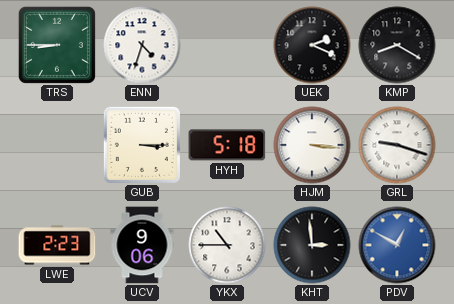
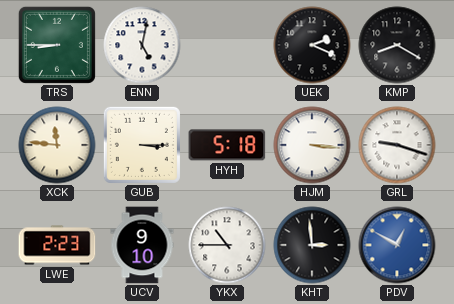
ENN: 4:33 -> 5:02 (142, 45)
XCK: none -> 11:46 (57, 145)
UCV: 9:06 -> 9:10 (142, 245)
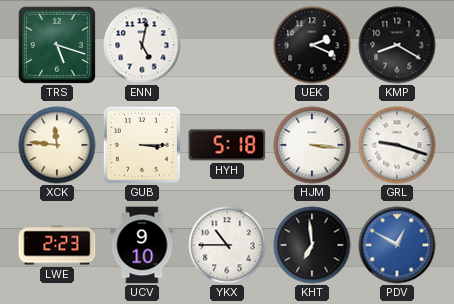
TRS: 8:45 -> 5:18 (57, 45)
KHT: 2:59 -> 6:59 (312, 245)
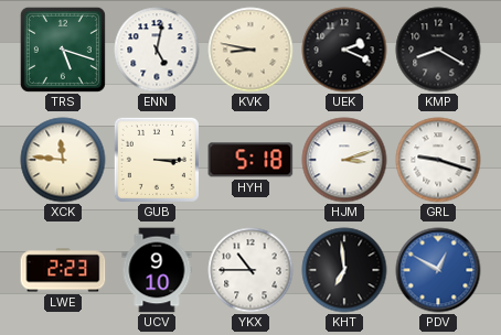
KVK: none -> 8:47 (250, 50)
HJM: 3:16 -> 3:12 (344, 160)
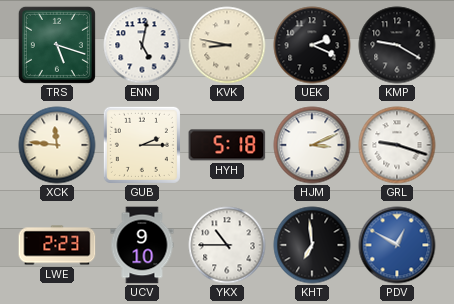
KMP: 8:20 -> 9:20 (397, 45)
GUB: 3:15 -> 2:15 (142, 145)
HJM: 3:12 -> 3:11 (312, 145)
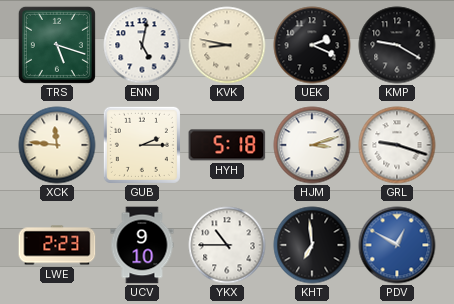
HJM: 3:11 -> 3:12 (312, 145)
